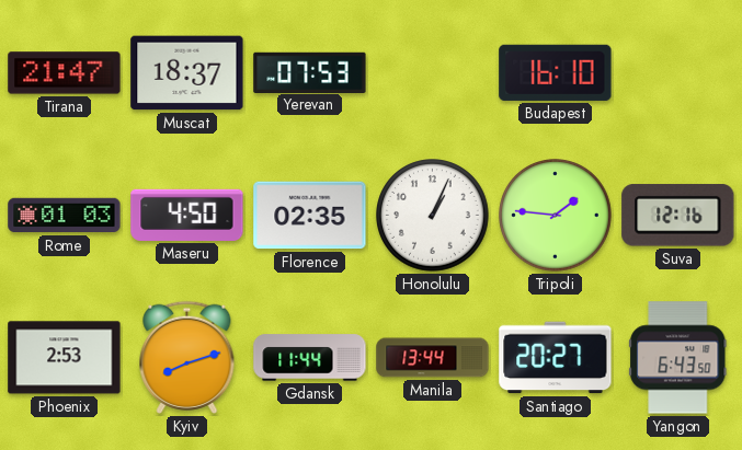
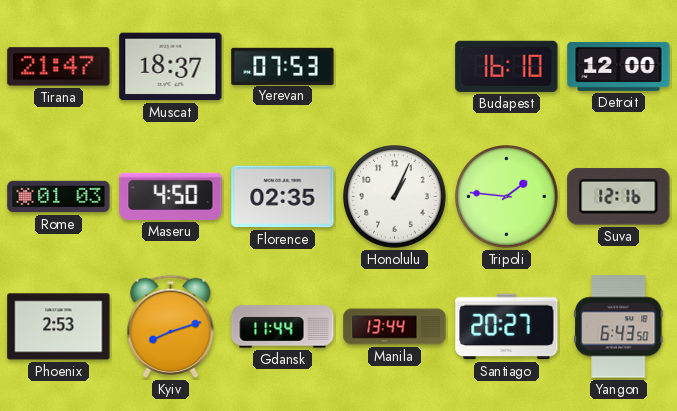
Detroit: none -> 12:00 (619, 66)
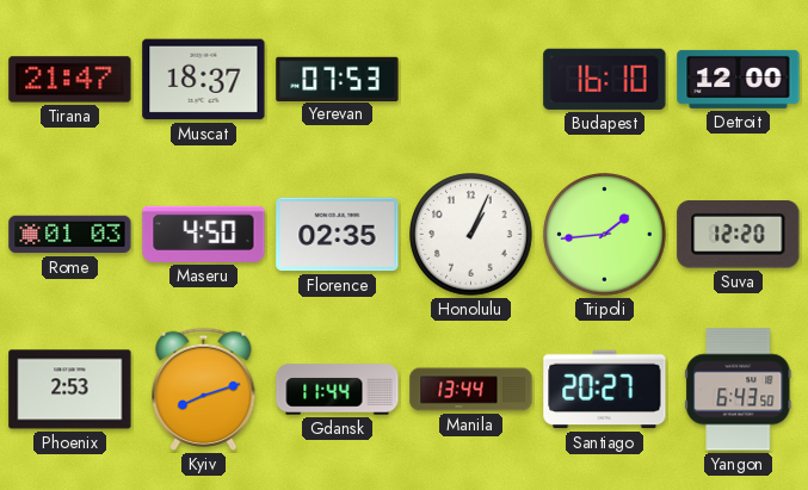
Tripoli: 1:46 -> 1:44 (605, 235)
Suva: 12:16 -> 12:20 (739, 235)
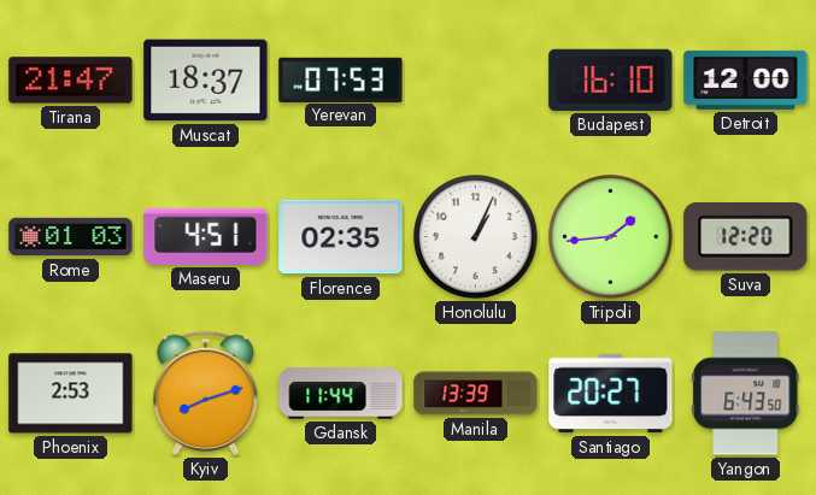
Maseru: 4:50 -> 4:51 (206, 236)
Manila: 13:44 -> 13:39 (476, 394)
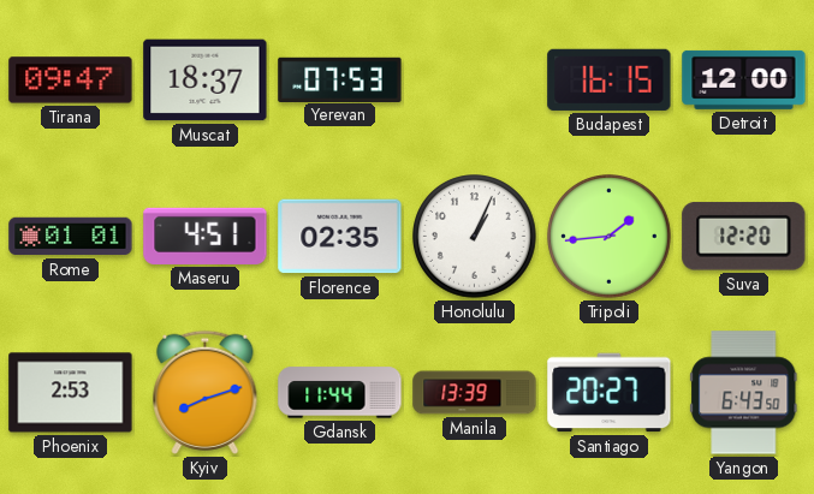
Tirana: 21:47 -> 09:47 (71, 81)
Budapest: 16:10 -> 16:15 (610, 79)
Rome: 01:03 -> 01:01 (71, 237)
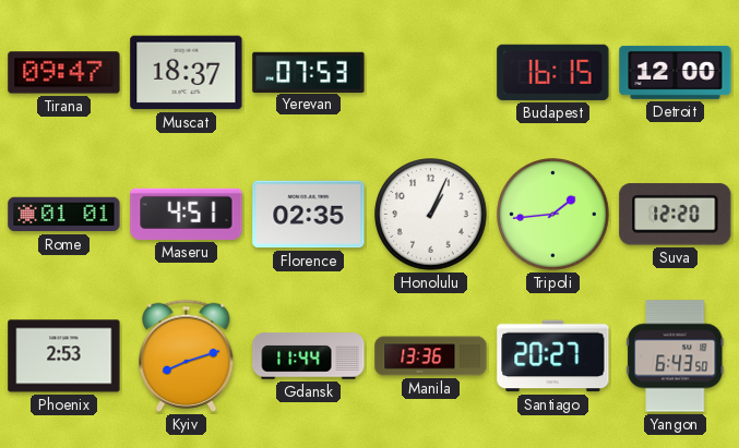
Manila: 13:39 -> 13:36 (431, 356)
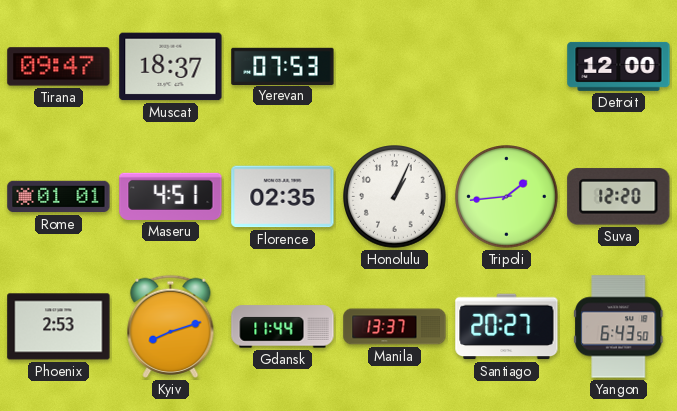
Budapest: 16:15 -> none (553, 72)
Manila: 13:36 -> 13:37 (395, 327)
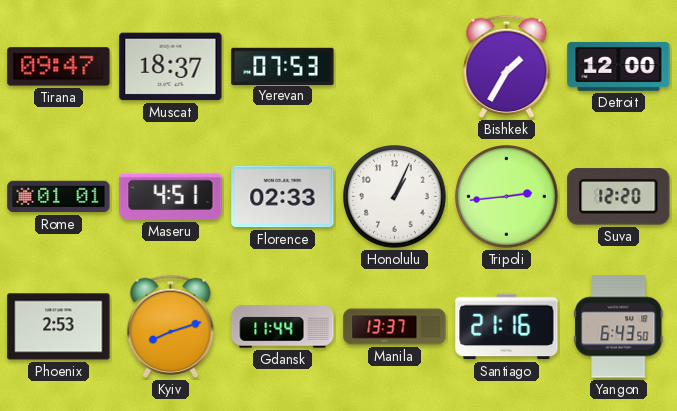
Bishkek: none -> 1:35 (507, 66)
Florence: 02:35 -> 02:33 (283, 197)
Tripoli: 1:44 -> 2:44 (507, 197)
Santiago: 20:27 -> 21:16 (507, 327)
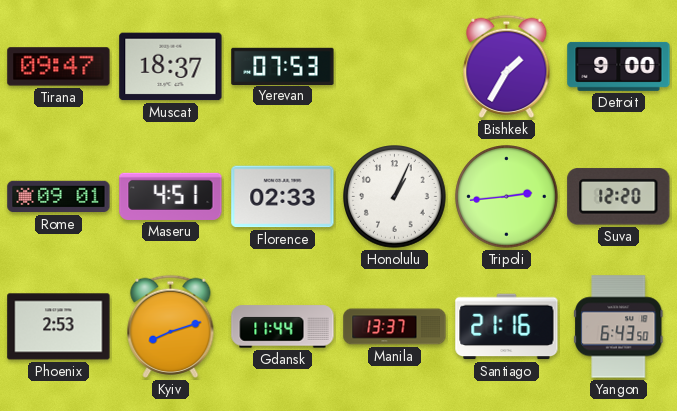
Detroit: 12:00 -> 9:00 (619, 66)
Rome: 01:01 -> 09:01 (59, 197)
